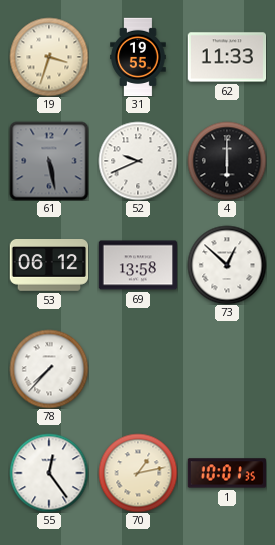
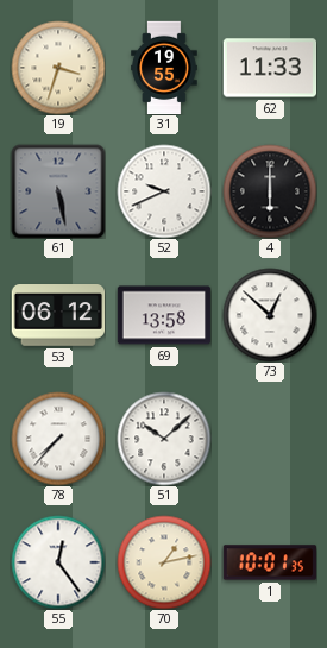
51: none -> 10:08 (164, 439)
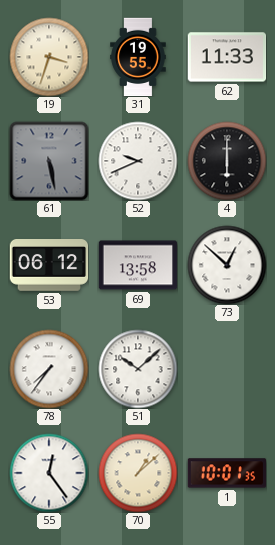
78: 7:37 -> 7:36 (49, 369)
70: 1:13 -> 1:08 (138, 473)
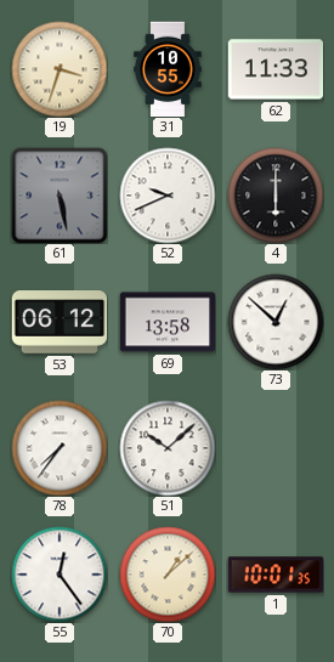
31: 19:55 -> 10:55 (168, 69)
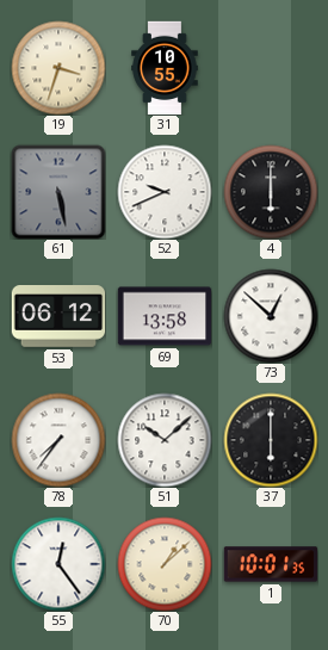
62: 11:33 -> none (276, 69)
37: none -> 6:00 (271, 440)
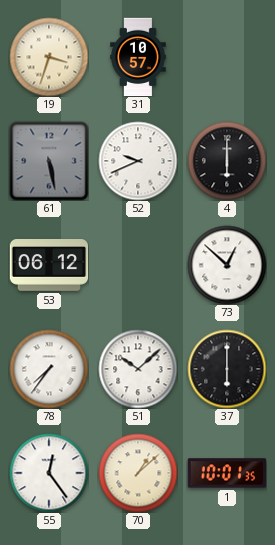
31: 10:55 -> 10:57 (138, 57)
69: 13:58 -> none (165, 316)
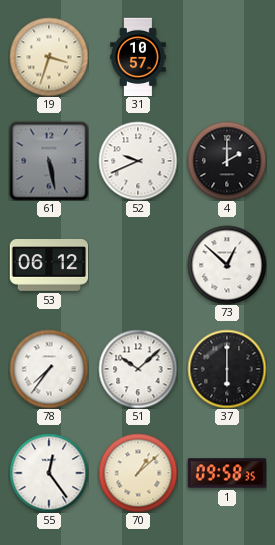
4: 6:00 -> 2:00 (227, 161)
1: 10:01 -> 09:58 (227, 473)
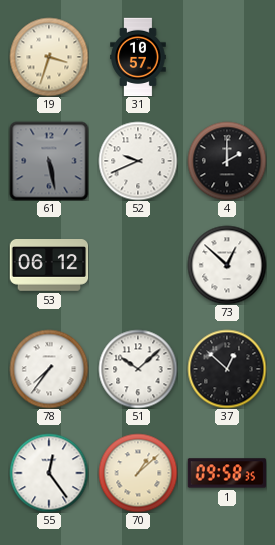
37: 6:00 -> 12:52 (227, 369)
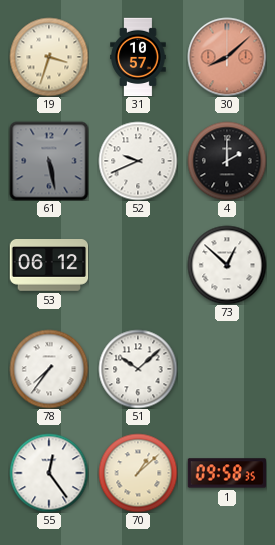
30: none -> 8:08 (227, 57)
37: 12:52 -> none (227, 369)
